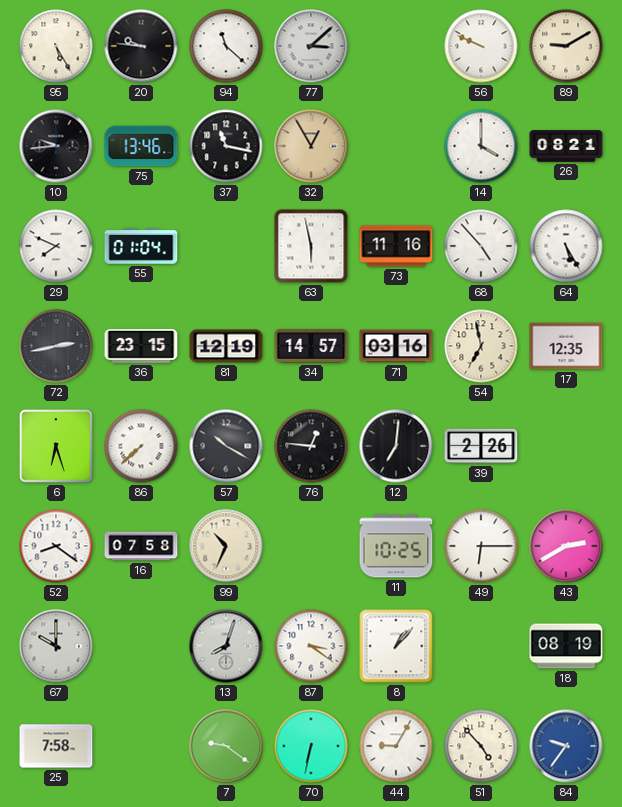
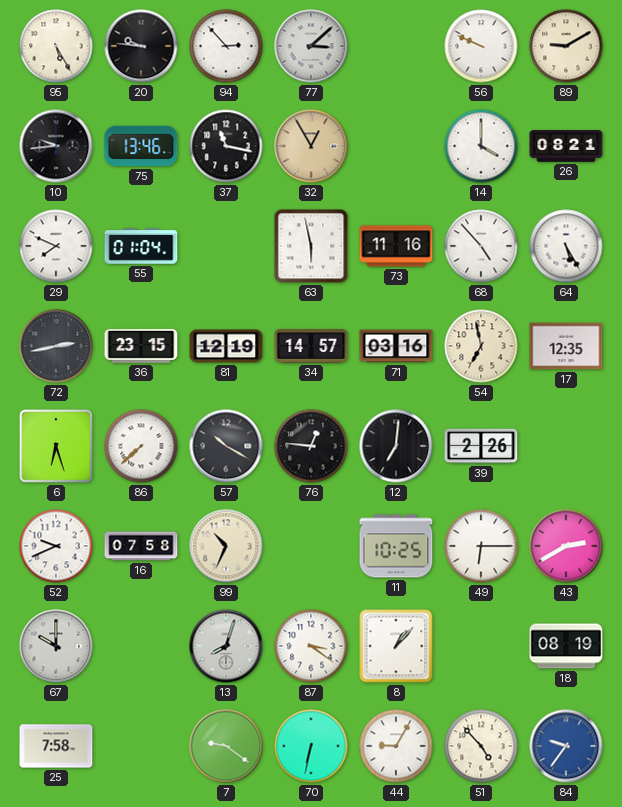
94: 11:22 -> 2:53 (226, 46)
52: 8:21 -> 9:41 (56, 546)
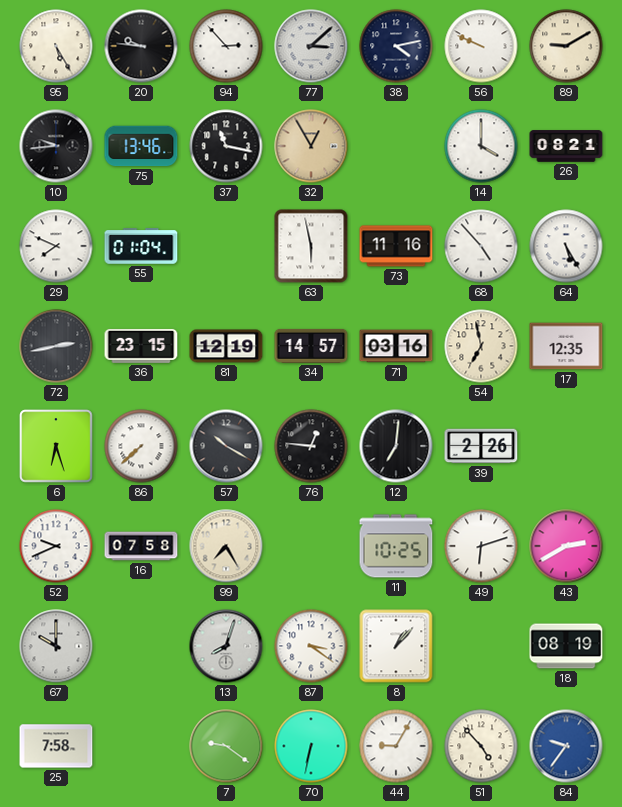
38: none -> 4:13 (396, 46)
99: 10:34 -> 7:25 (226, 546)
49: 6:15 -> 6:12 (481, 546)
